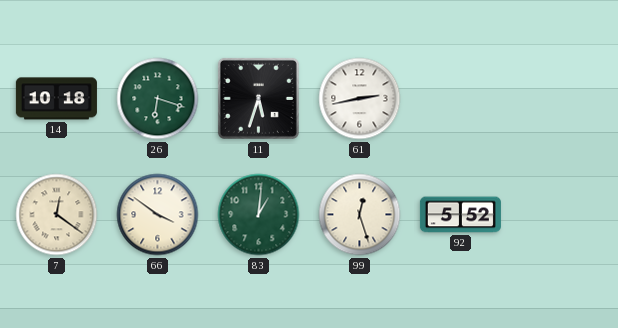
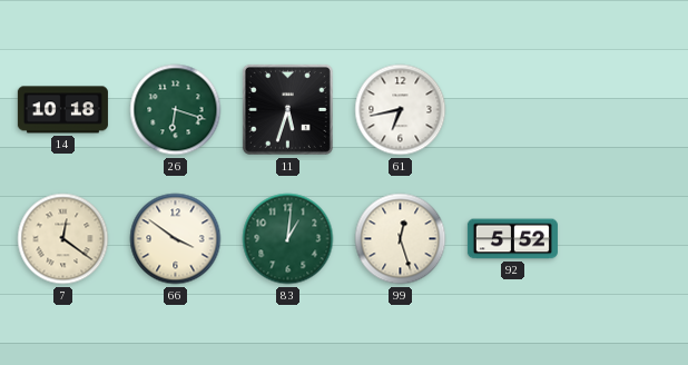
61: 2:43 -> 6:43 (401, 110)
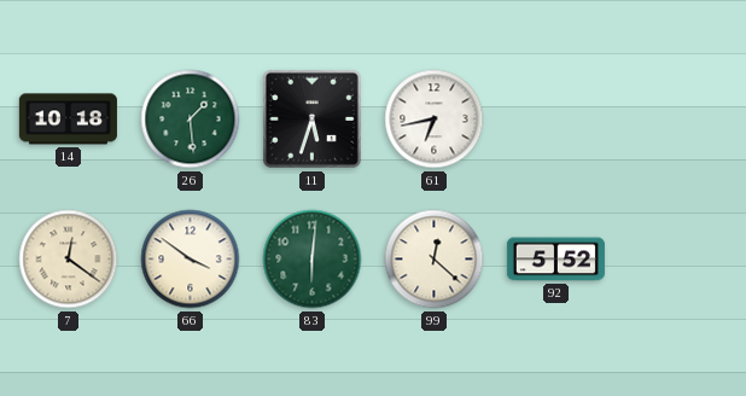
26: 6:18 -> 1:29 (191, 120)
83: 1:01 -> 6:01 (313, 260)
99: 12:27 -> 12:22 (435, 260)
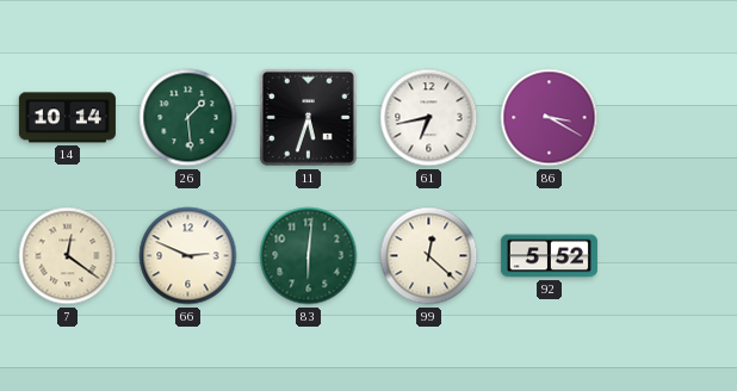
14: 10:18 -> 10:14 (67, 118)
86: none -> 3:20 (550, 118)
66: 3:51 -> 2:49 (188, 256)
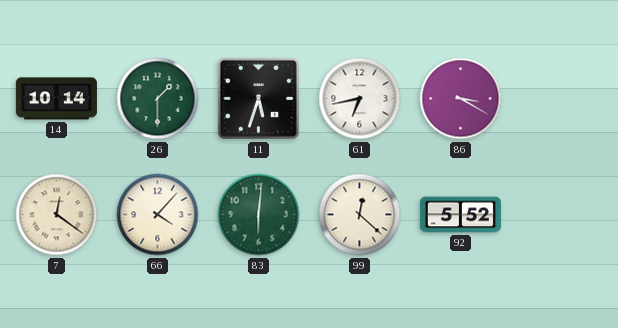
26: 1:29 -> 1:30 (158, 99)
66: 2:49 -> 4:07 (158, 215)
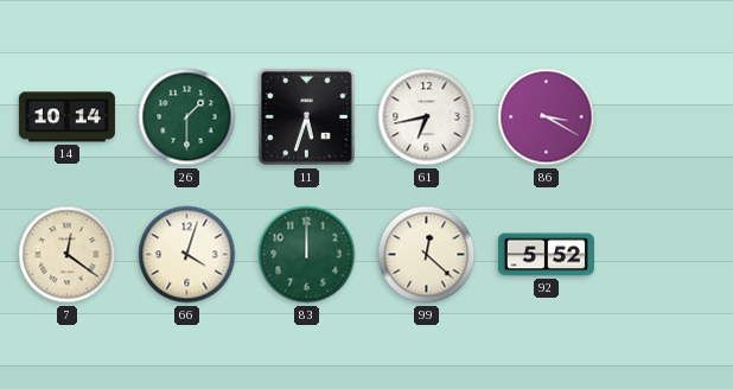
66: 4:07 -> 4:03 (187, 255)
83: 6:01 -> 12:00 (307, 255)
